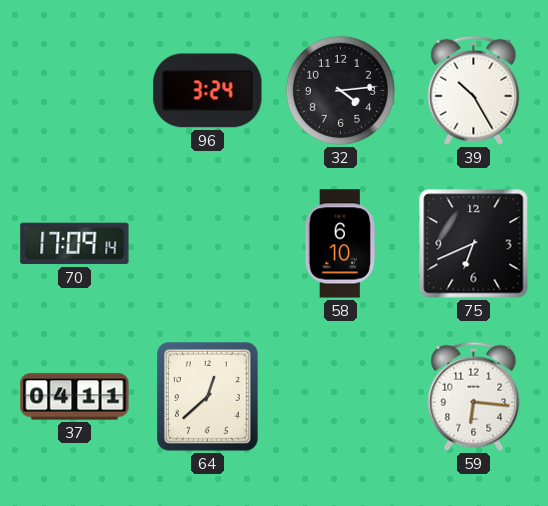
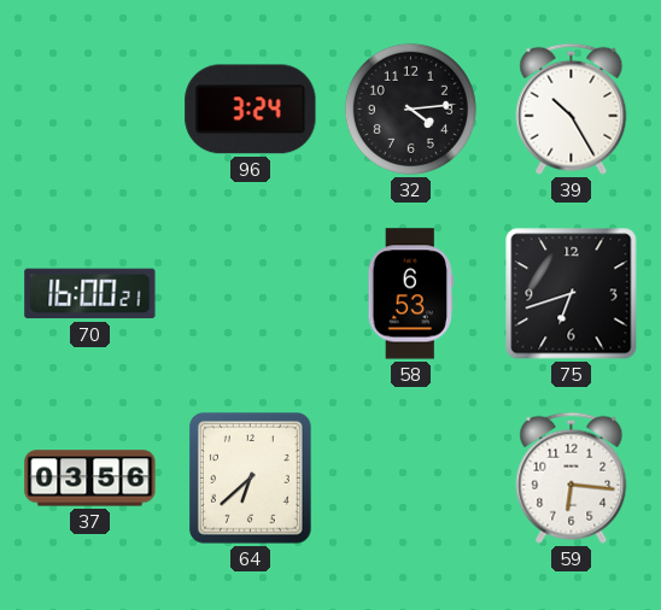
70: 17:09 -> 16:00 (90, 294)
58: 6:10 -> 6:53 (410, 294)
75: 6:41 -> 6:42 (572, 294)
37: 04:11 -> 03:56 (90, 479)
64: 12:38 -> 6:38 (251, 479)
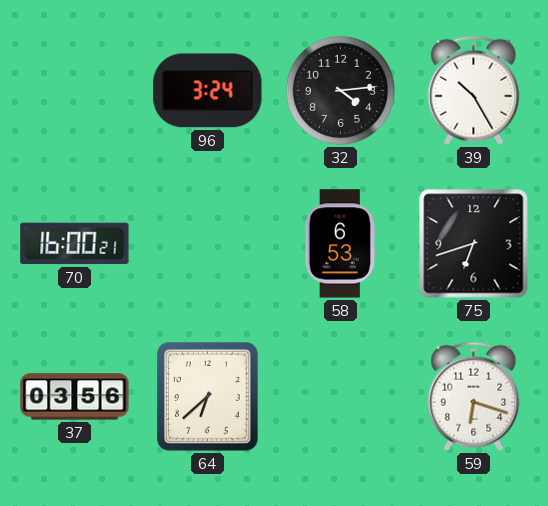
59: 6:16 -> 6:18 (474, 396)
